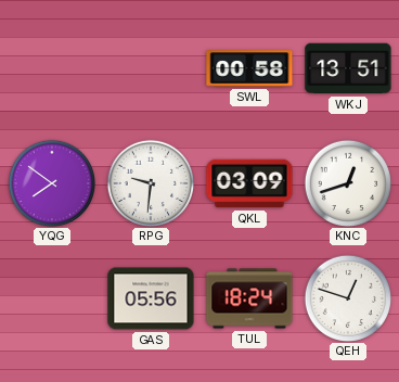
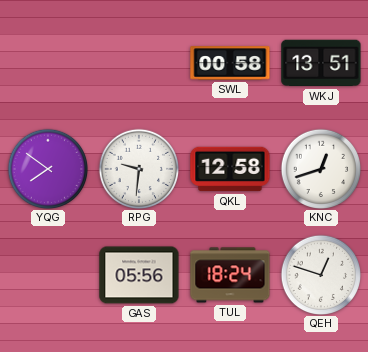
QKL: 03:09 -> 12:58 (230, 169)
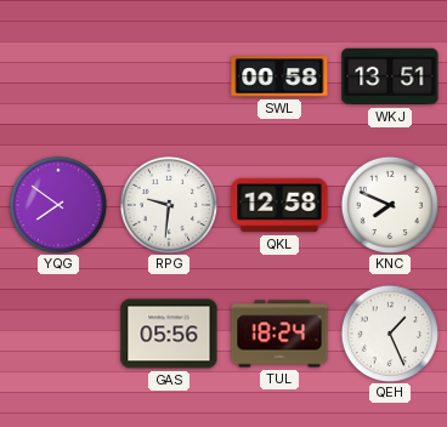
KNC: 12:42 -> 7:49 (389, 204)
QEH: 12:48 -> 1:26 (389, 332)
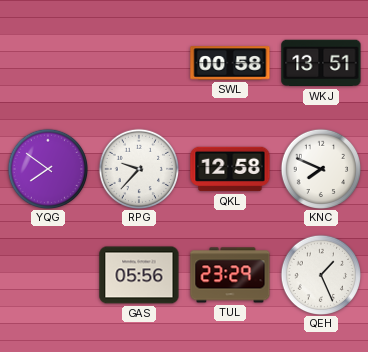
RPG: 9:31 -> 9:37 (138, 168)
TUL: 18:24 -> 23:29 (230, 275)
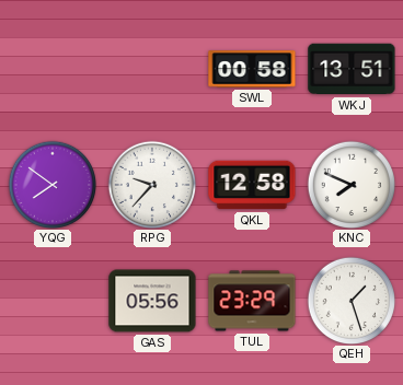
QEH: 1:26 -> 1:27 (350, 300)
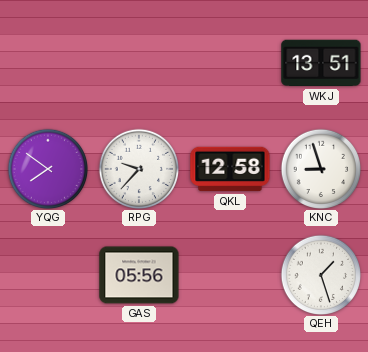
SWL: 00:58 -> none (252, 69)
KNC: 7:49 -> 8:57 (320, 168)
TUL: 23:29 -> none (252, 301)
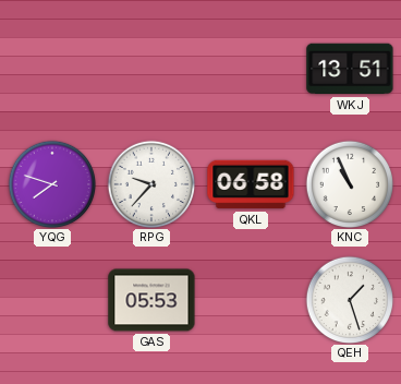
YQG: 7:51 -> 7:48 (51, 183)
QKL: 12:58 -> 06:58 (251, 184)
KNC: 8:57 -> 10:56 (349, 183)
GAS: 05:56 -> 05:53 (151, 300)
